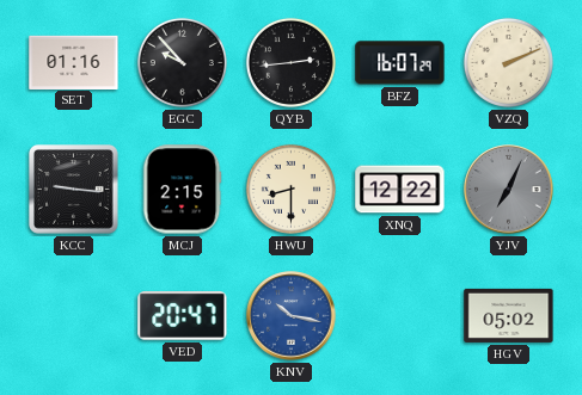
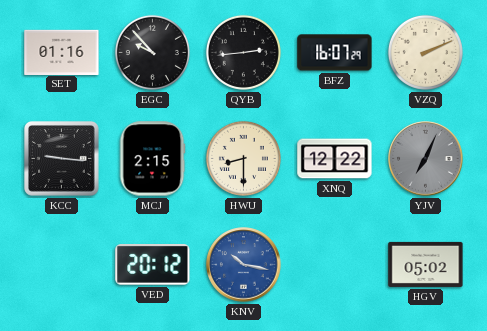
VED: 20:47 -> 20:12 (153, 265)
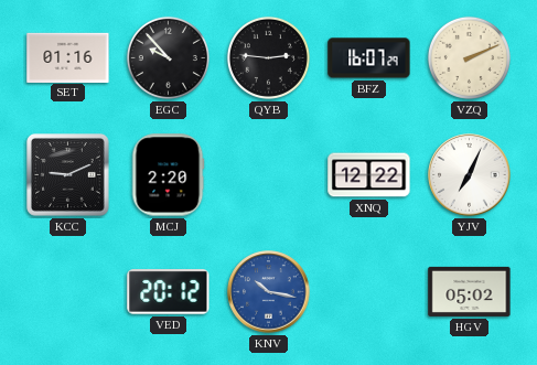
QYB: 2:44 -> 2:46 (268, 57)
KCC: 9:16 -> 9:11 (68, 175)
MCJ: 2:15 -> 2:20 (168, 175)
HWU: 8:30 -> none (243, 158)
YJV dial: grey -> white (470, 175)
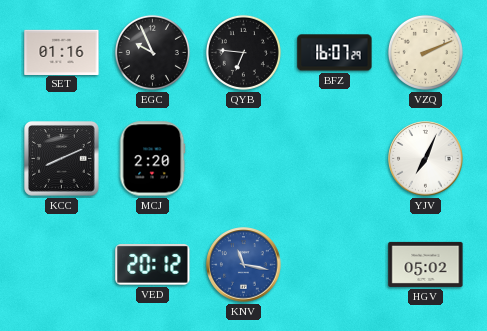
EGC: 9:53 -> 9:56 (152, 52)
QYB: 2:46 -> 6:46 (243, 52)
KCC: 9:11 -> 8:11 (62, 159)
XNQ: 12:22 -> none (369, 175)
KNV: 10:17 -> 11:17 (244, 265)
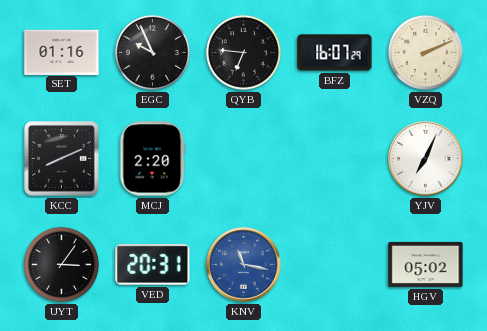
UYT: none -> 3:06 (61, 264)
VED: 20:12 -> 20:31 (153, 265)
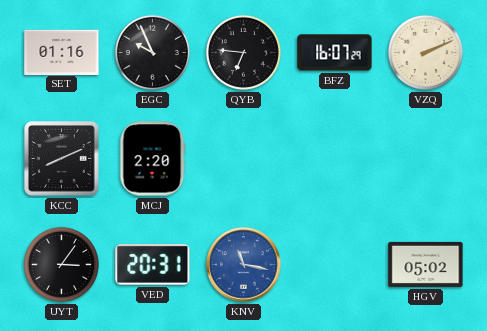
YJV: 7:04 -> none (426, 159)
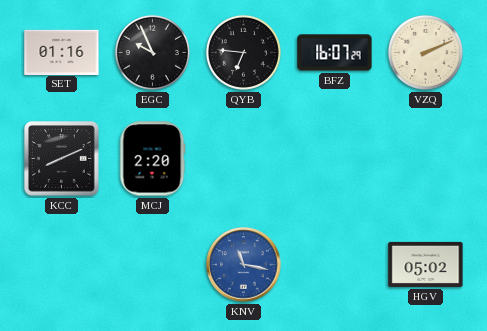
UYT: 3:06 -> none (61, 264)
VED: 20:31 -> none (153, 265)
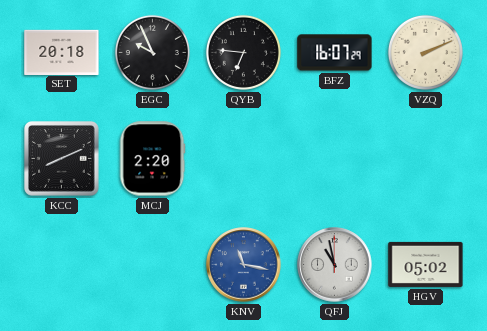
SET: 01:16 -> 20:18 (62, 52)
QFJ: none -> 10:58 (335, 265)
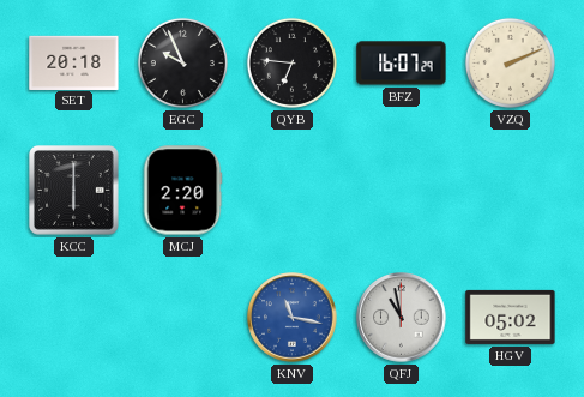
KCC: 8:11 -> 6:00 (74, 191)
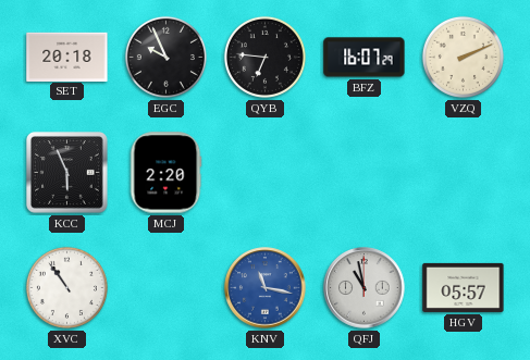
KCC: 6:00 -> 5:56 (67, 173)
XVC: none -> 10:54 (66, 287)
HGV: 05:02 -> 05:57 (464, 287)
